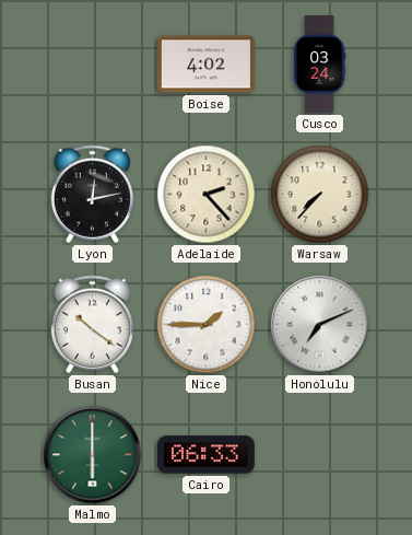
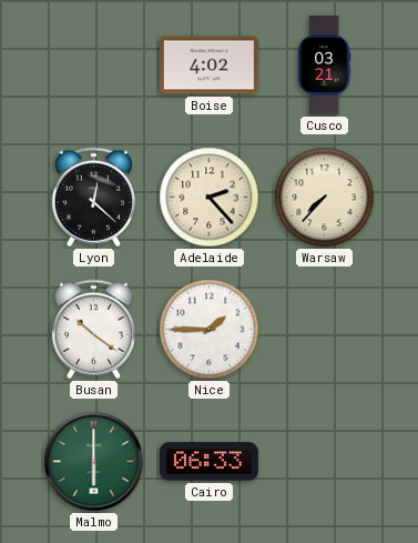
Cusco: 03:24 -> 03:21 (324, 66)
Lyon: 12:13 -> 12:22 (93, 198)
Honolulu: 7:11 -> none (320, 325)
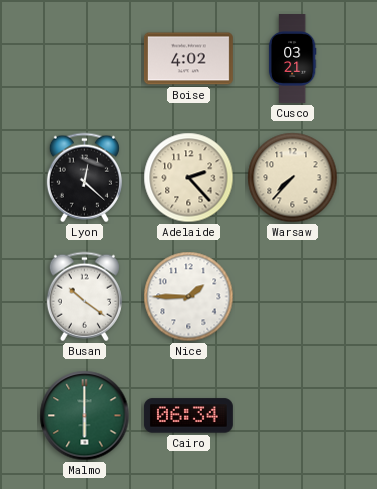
Cairo: 06:33 -> 06:34 (188, 416)
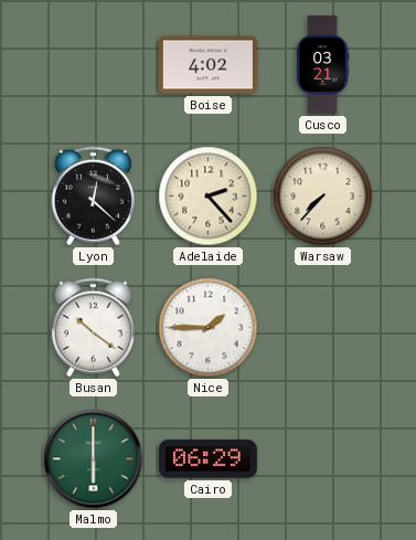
Cairo: 06:34 -> 06:29 (207, 459)
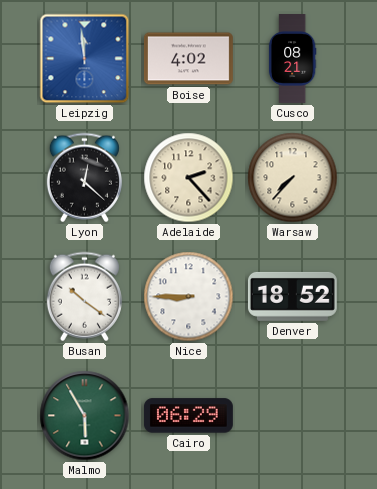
Leipzig: none -> 11:59 (85, 59)
Cusco: 03:21 -> 08:21 (292, 59)
Nice: 1:45 -> 8:45 (189, 297)
Denver: none -> 18:52 (292, 296)
Malmo: 6:00 -> 5:55 (85, 416)
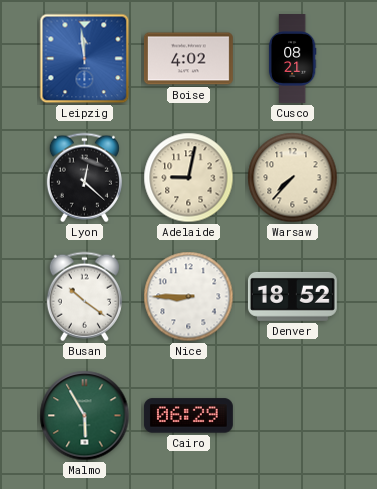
Adelaide: 2:23 -> 9:02 (189, 178)
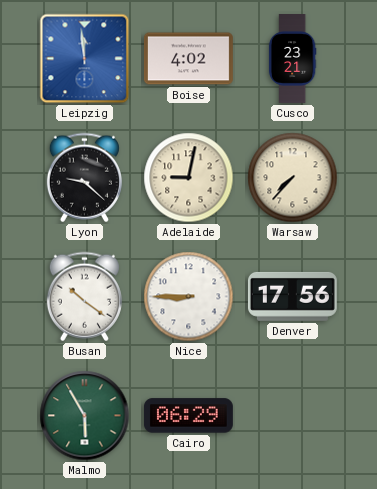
Cusco: 08:21 -> 23:21 (292, 59)
Lyon: 12:22 -> 9:22 (84, 178)
Denver: 18:52 -> 17:56 (292, 296)
